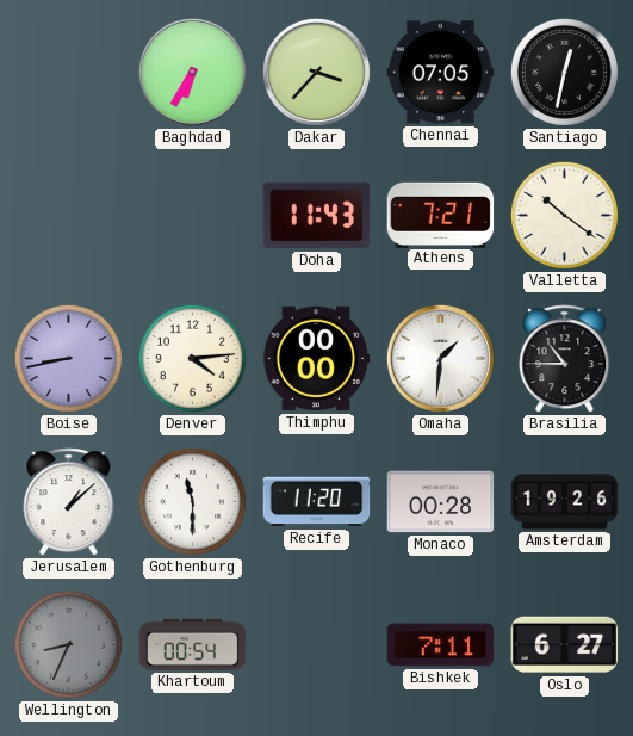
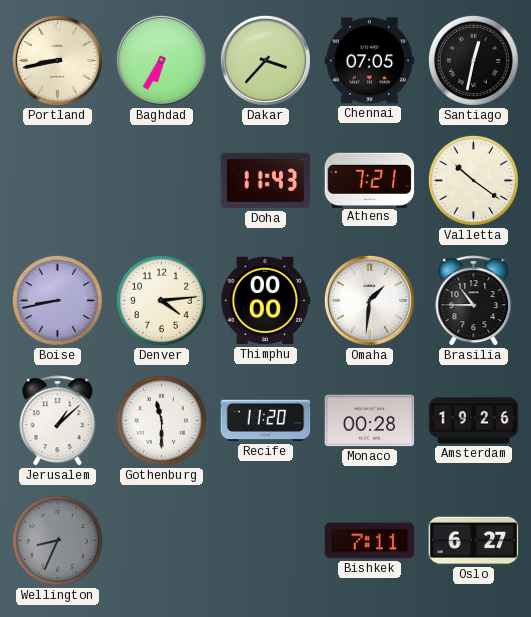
Portland: none -> 8:43 (57, 60)
Khartoum: 00:54 -> none (193, 644)
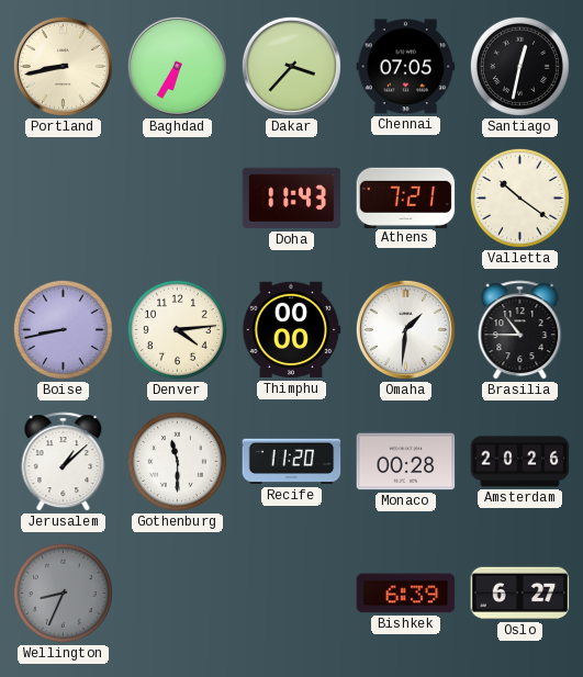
Amsterdam: 19:26 -> 20:26 (520, 462)
Bishkek: 7:11 -> 6:39 (406, 594)
